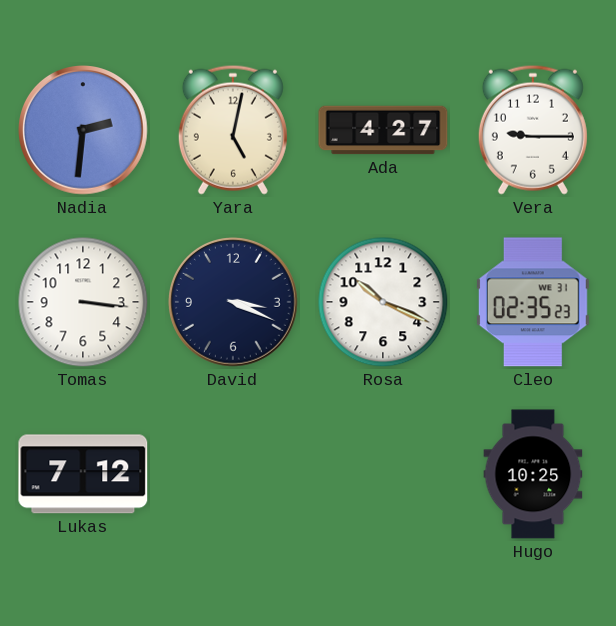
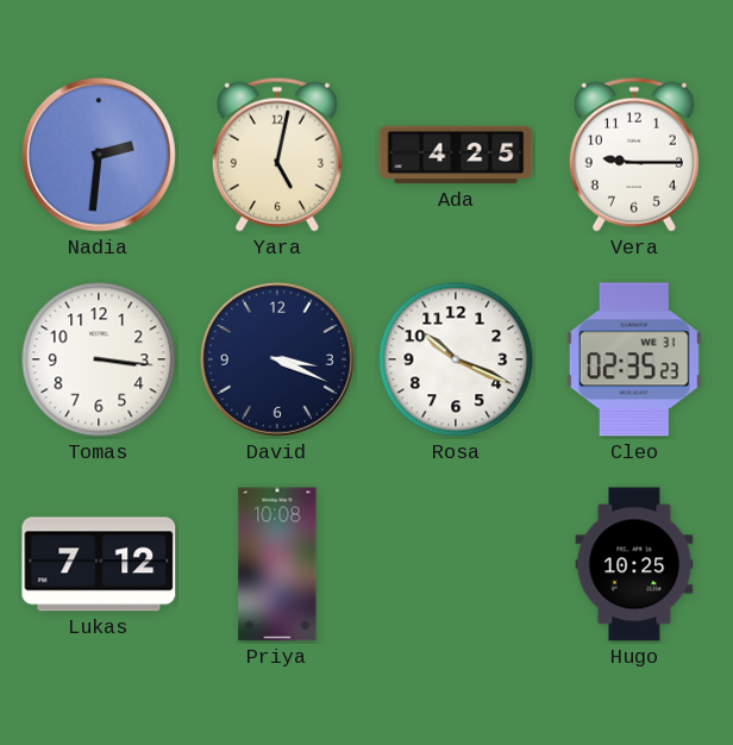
Ada: 4:27 -> 4:25 (456, 155)
Priya: none -> 10:08 (277, 564)
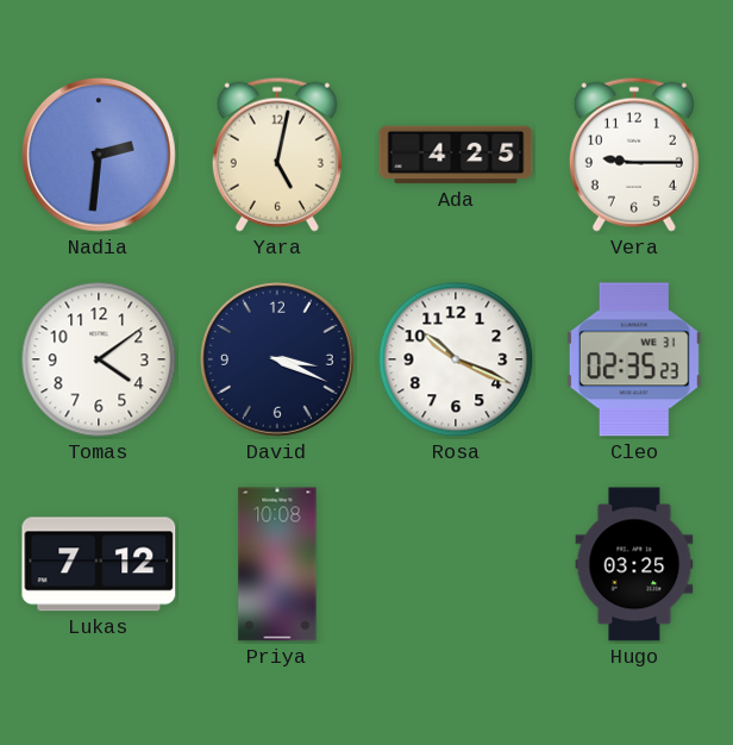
Tomas: 3:16 -> 4:09 (99, 359)
Hugo: 10:25 -> 03:25 (634, 564)
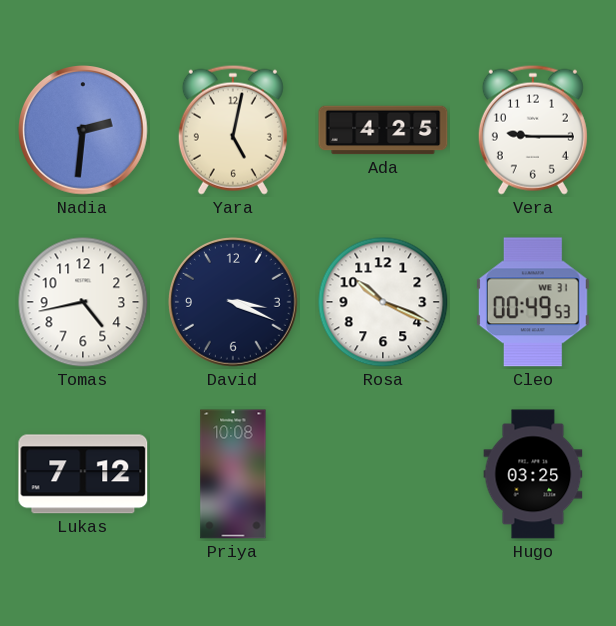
Tomas: 4:09 -> 4:43 (83, 302)
Cleo: 02:35 -> 00:49 (533, 302)
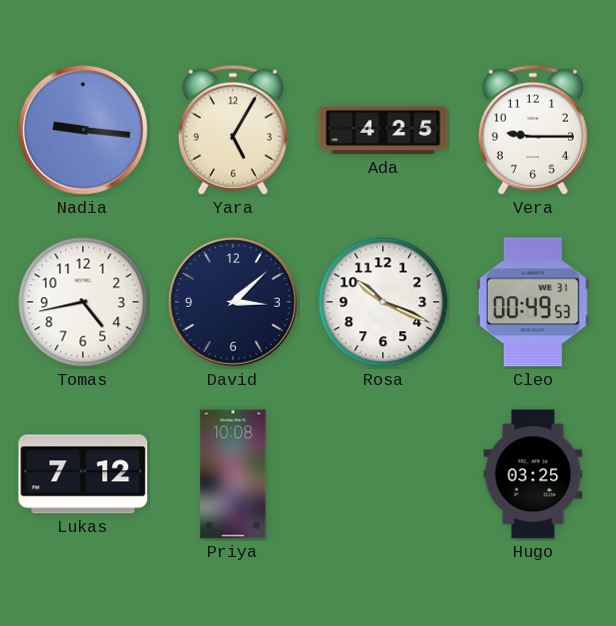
Nadia: 2:31 -> 9:16 (84, 131)
Yara: 5:02 -> 5:05 (233, 130)
David: 3:19 -> 3:08 (234, 303)
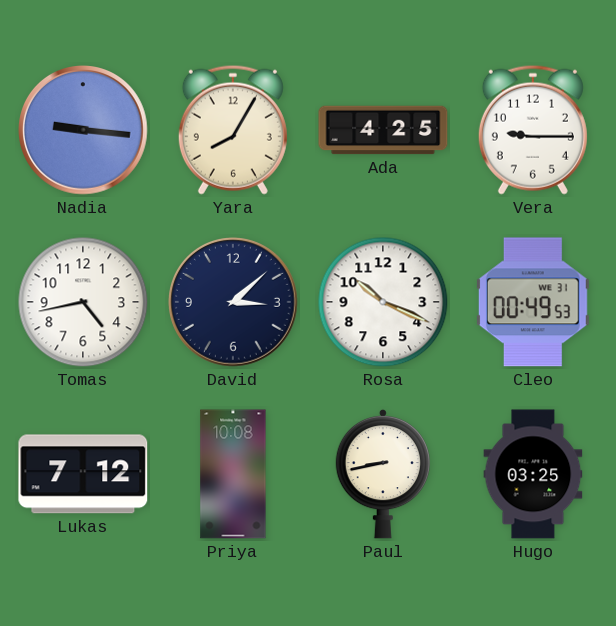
Yara: 5:05 -> 8:05 (233, 130)
Paul: none -> 8:43 (382, 474)
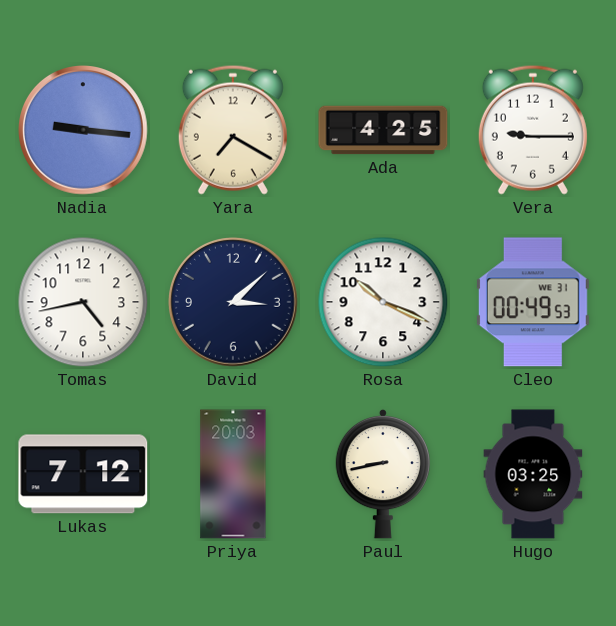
Yara: 8:05 -> 7:20 (233, 130)
Priya: 10:08 -> 20:03 (233, 474)
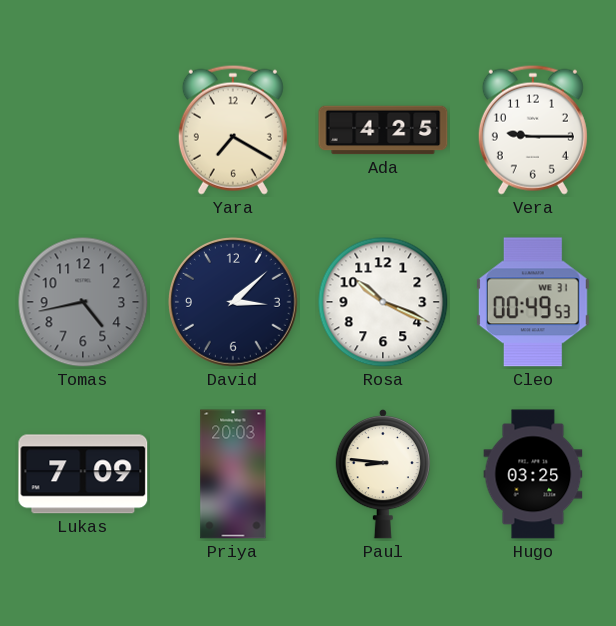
Nadia: 9:16 -> none (84, 131)
Tomas dial: white -> grey (83, 302)
Lukas: 7:12 -> 7:09 (83, 474)
Paul: 8:43 -> 8:46 (382, 474)
